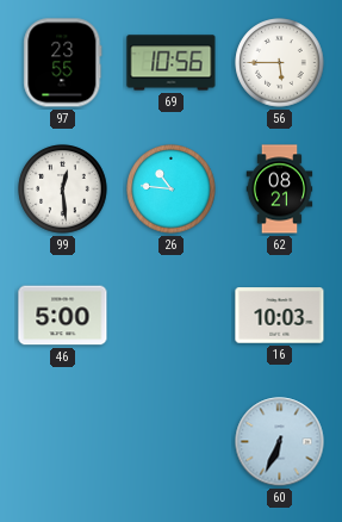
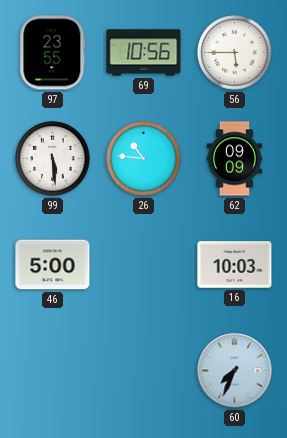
99: 12:29 -> 5:29 (53, 159)
62: 08:21 -> 09:09 (235, 159)
60: 6:34 -> 7:34 (235, 371)
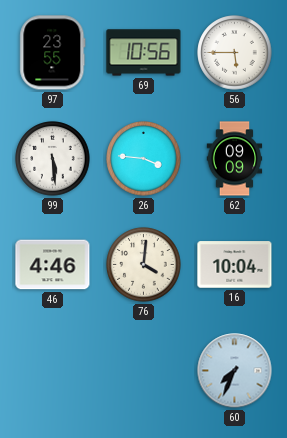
26: 10:46 -> 3:46 (144, 159)
46: 5:00 -> 4:46 (53, 265)
76: none -> 4:01 (144, 265)
16: 10:03 -> 10:04 (235, 265)
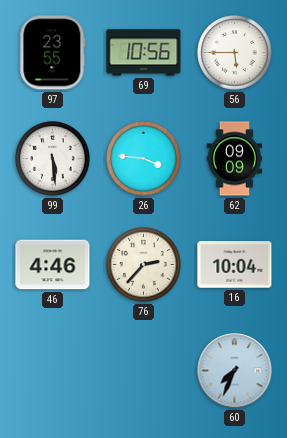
76: 4:01 -> 2:37 (144, 265)
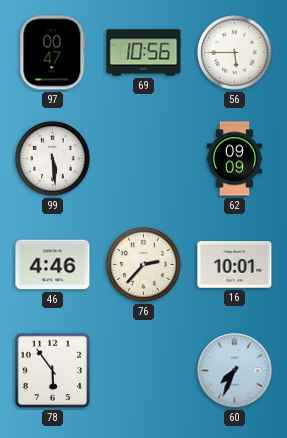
97: 23:55 -> 00:47 (53, 53)
26: 3:46 -> none (144, 159)
16: 10:04 -> 10:01 (235, 265)
78: none -> 5:54 (53, 371)
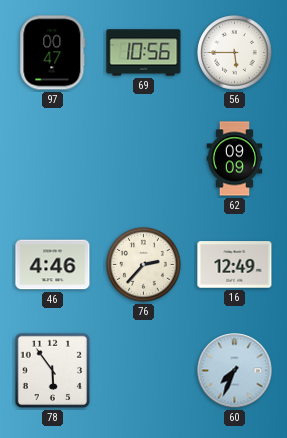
99: 5:29 -> none (53, 159)
16: 10:01 -> 12:49 (235, 265)
